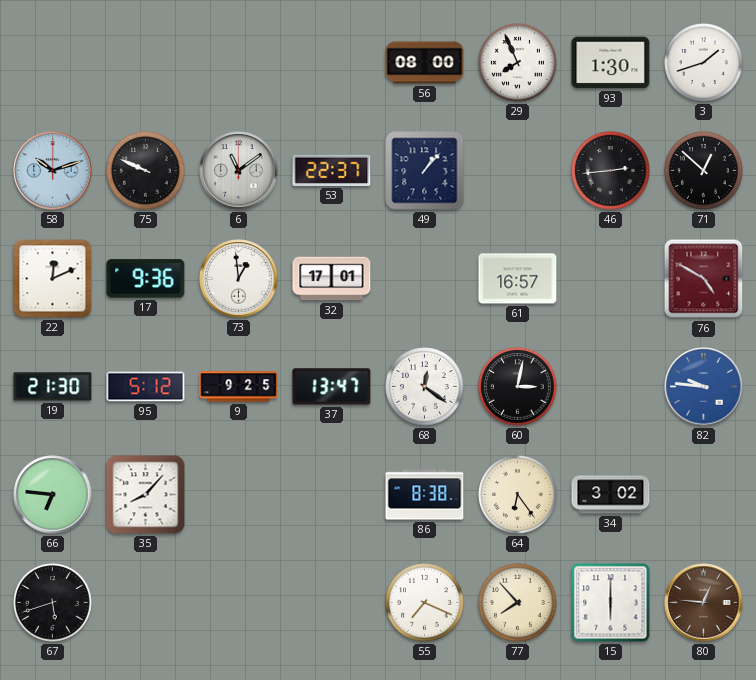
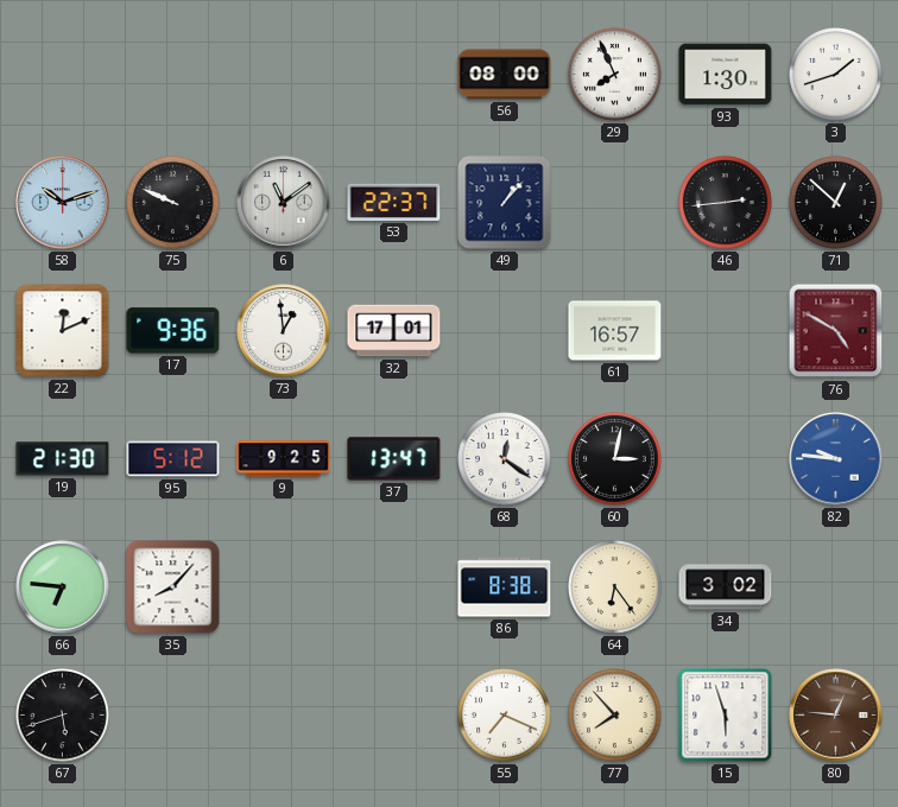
15: 6:00 -> 5:57 (726, 716)
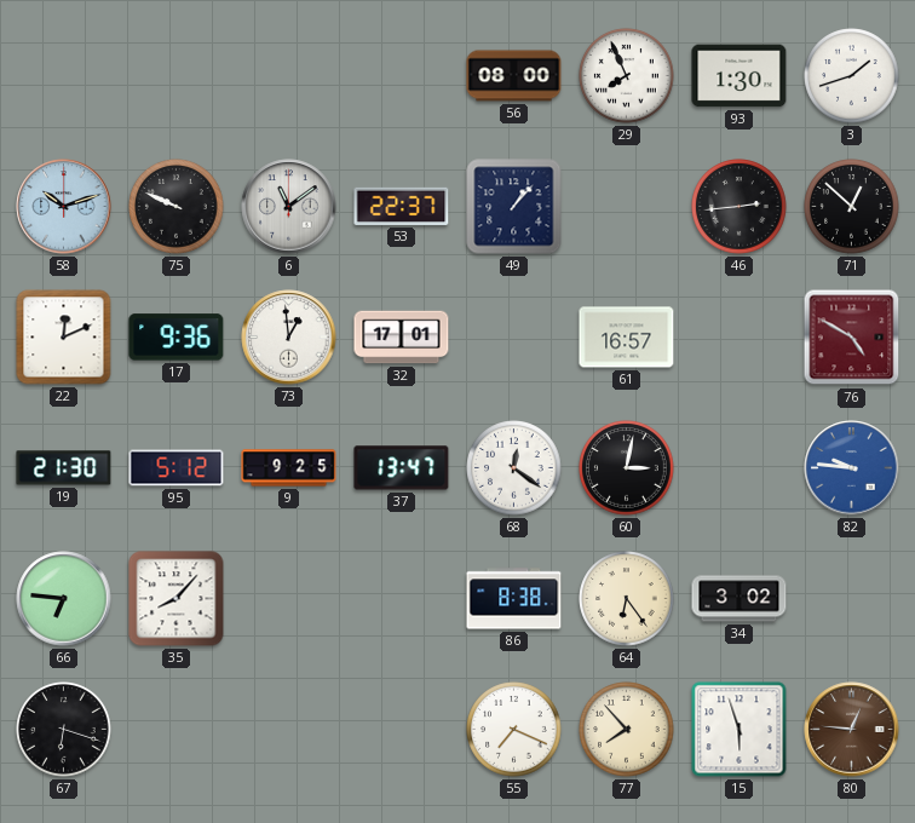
67: 5:42 -> 6:18 (64, 730)
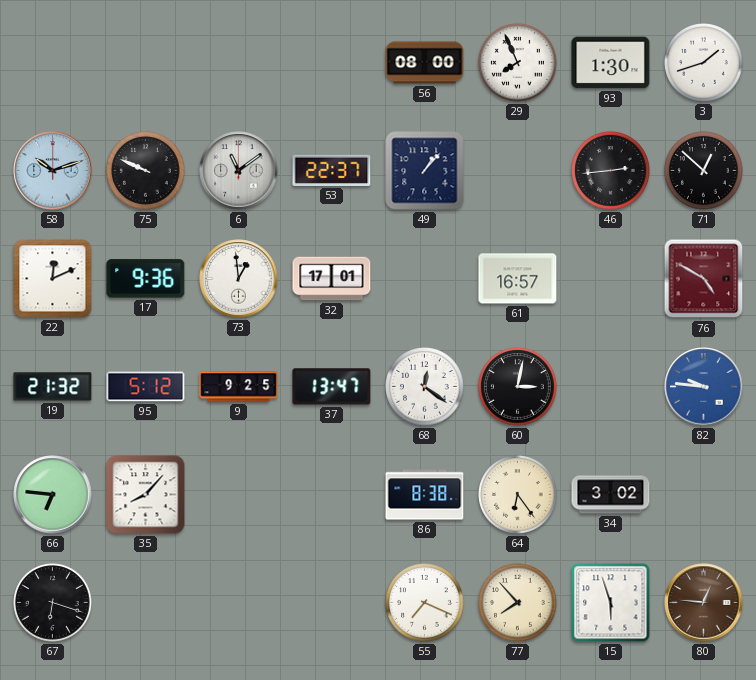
19: 21:30 -> 21:32 (53, 387)
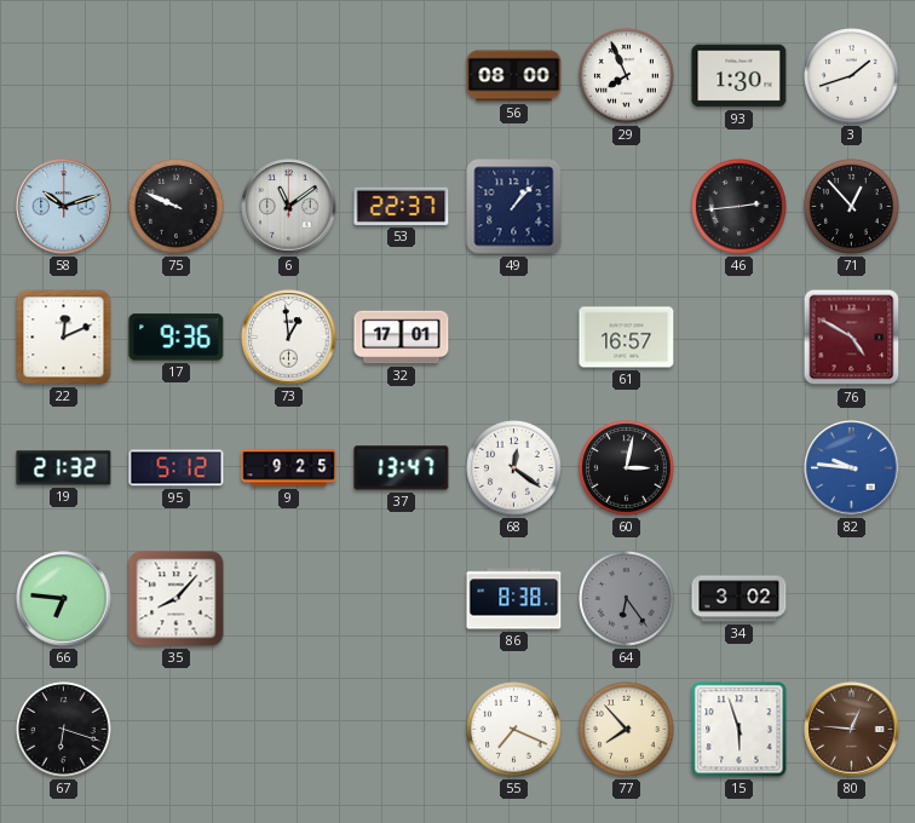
71: 12:52 -> 12:53 (852, 207)
64 dial: cream -> grey (627, 599)
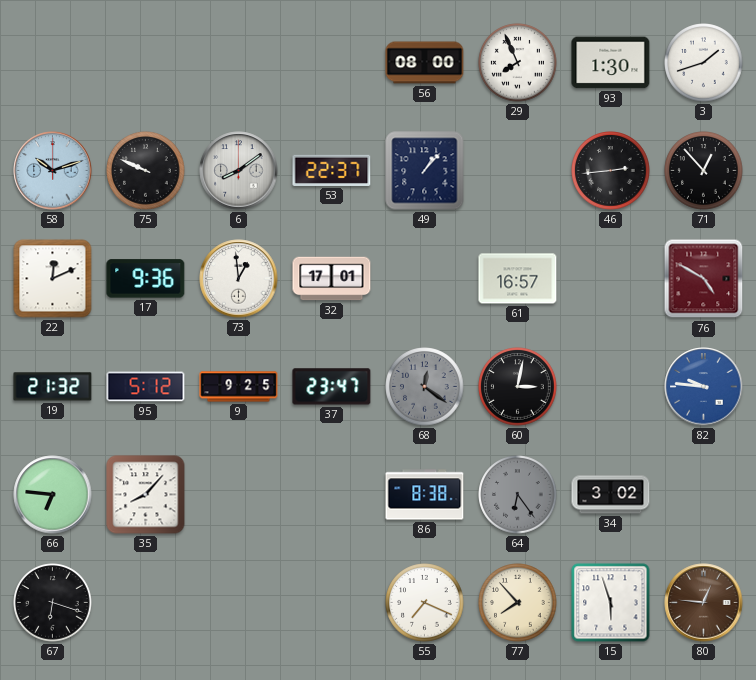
6: 11:09 -> 8:09 (239, 171)
37: 13:47 -> 23:47 (332, 387)
68 dial: white -> grey (425, 387)
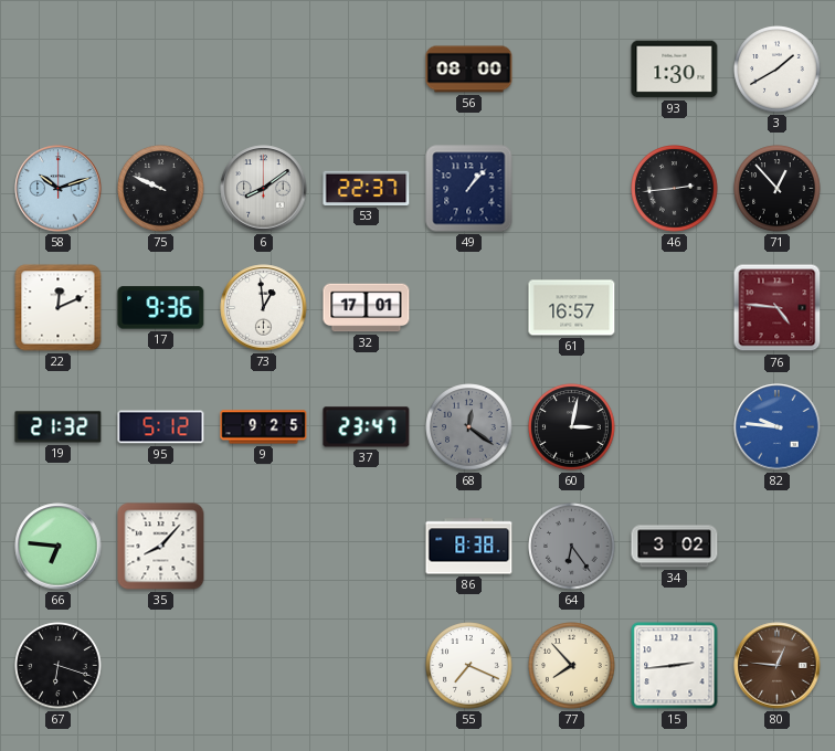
29: 7:56 -> none (518, 63)
3: 1:42 -> 1:40 (778, 70)
76: 4:50 -> 4:46 (778, 308)
15: 5:57 -> 2:44 (675, 666)
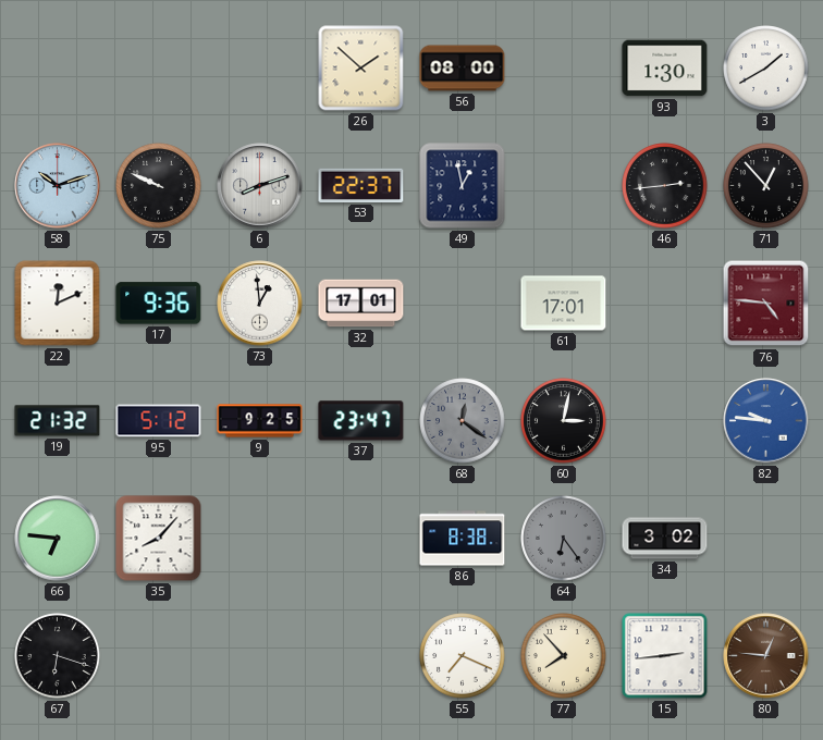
26: none -> 1:52 (361, 69)
6: 8:09 -> 8:12 (260, 186)
49: 1:07 -> 12:58 (463, 186)
61: 16:57 -> 17:01 (564, 304)
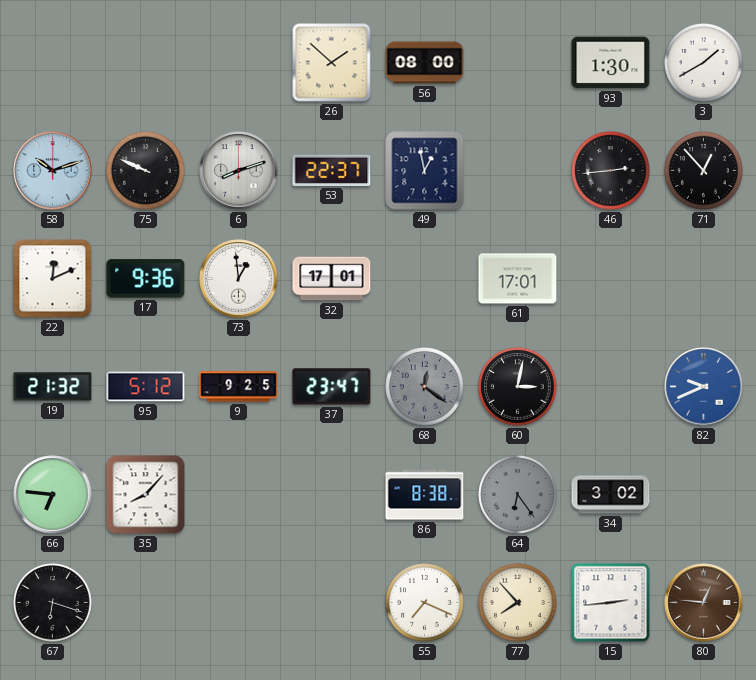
76: 4:46 -> none (766, 304)
82: 9:46 -> 9:41 (704, 387)
